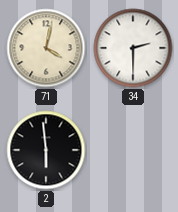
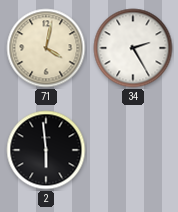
34: 2:30 -> 2:25 (133, 48)
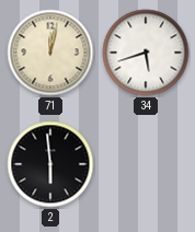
71: 4:02 -> 12:02 (50, 53)
34: 2:25 -> 5:42 (146, 53)
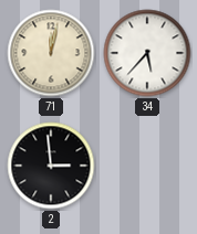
34: 5:42 -> 5:37 (147, 53)
2: 5:59 -> 2:59 (51, 166)
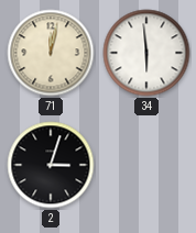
34: 5:37 -> 5:59 (146, 53)
2: 2:59 -> 3:03 (51, 165)
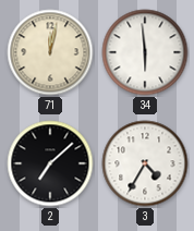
2: 3:03 -> 7:08 (50, 163)
3: none -> 4:35 (145, 163)
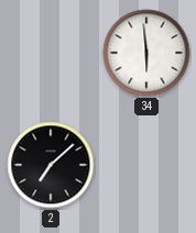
71: 12:02 -> none (50, 52)
3: 4:35 -> none (145, 163)
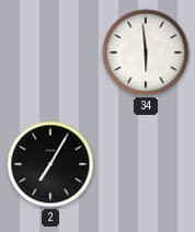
2: 7:08 -> 7:05 (50, 164)
